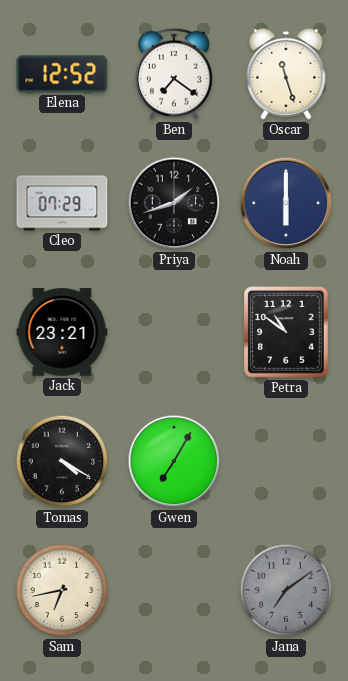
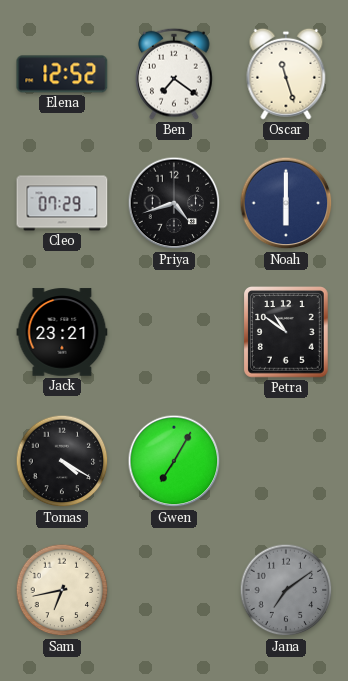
Priya: 1:42 -> 4:42 (174, 203)
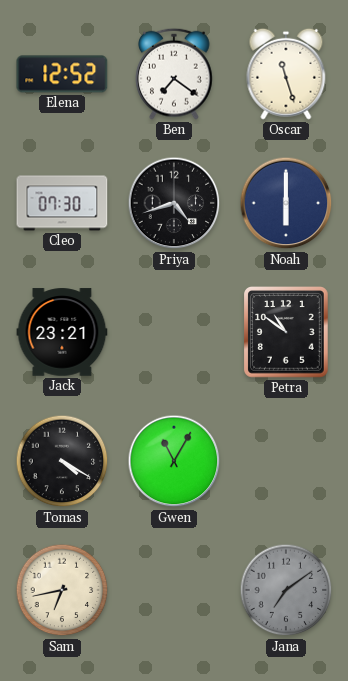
Cleo: 07:29 -> 07:30 (62, 203)
Gwen: 7:05 -> 11:05 (174, 461)
